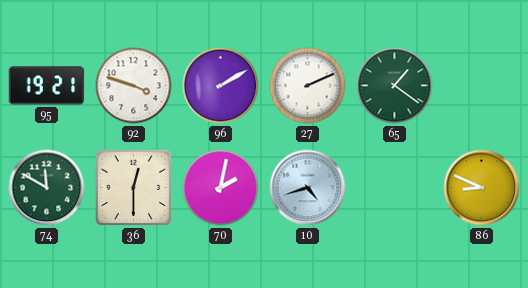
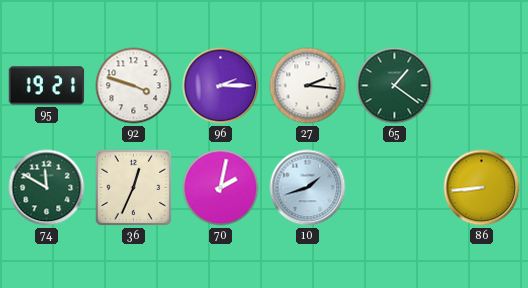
96: 2:10 -> 2:15 (221, 86)
27: 2:11 -> 2:16 (308, 86)
36: 12:30 -> 12:34 (134, 188)
10: 4:42 -> 1:42 (308, 188)
86: 8:49 -> 8:44 (482, 188)
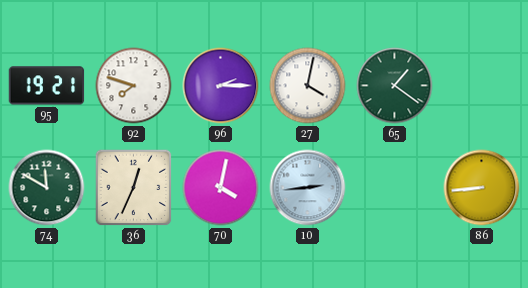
92: 3:48 -> 7:48 (134, 86)
27: 2:16 -> 4:02 (308, 86)
70: 2:02 -> 4:02 (221, 188)
10: 1:42 -> 2:44 (308, 188)
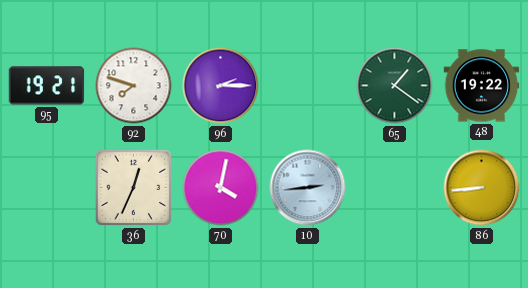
27: 4:02 -> none (308, 86)
48: none -> 19:22 (482, 86)
74: 11:50 -> none (47, 188)
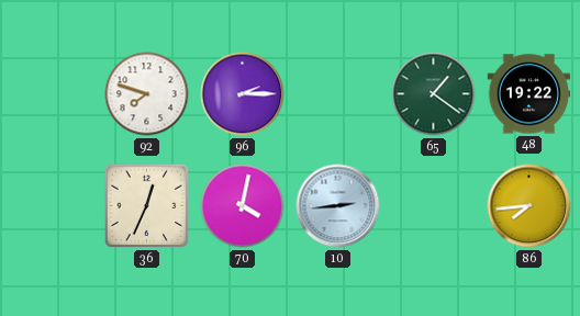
95: 19:21 -> none (47, 86)
86: 8:44 -> 7:44 (529, 206)
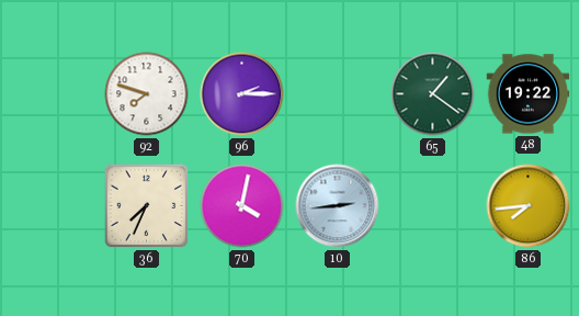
36: 12:34 -> 7:34 (147, 206)
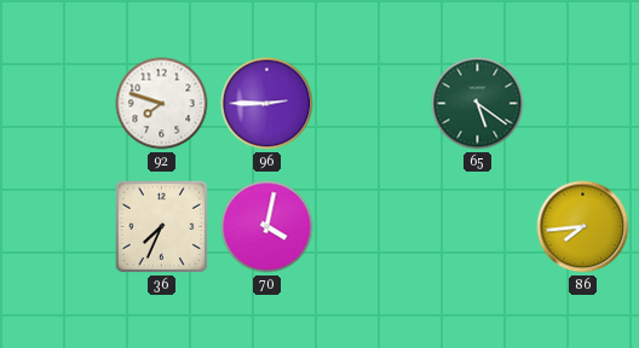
96: 2:15 -> 2:45 (267, 104)
65: 1:21 -> 5:21 (478, 104)
48: 19:22 -> none (529, 94)
10: 2:44 -> none (338, 206)
